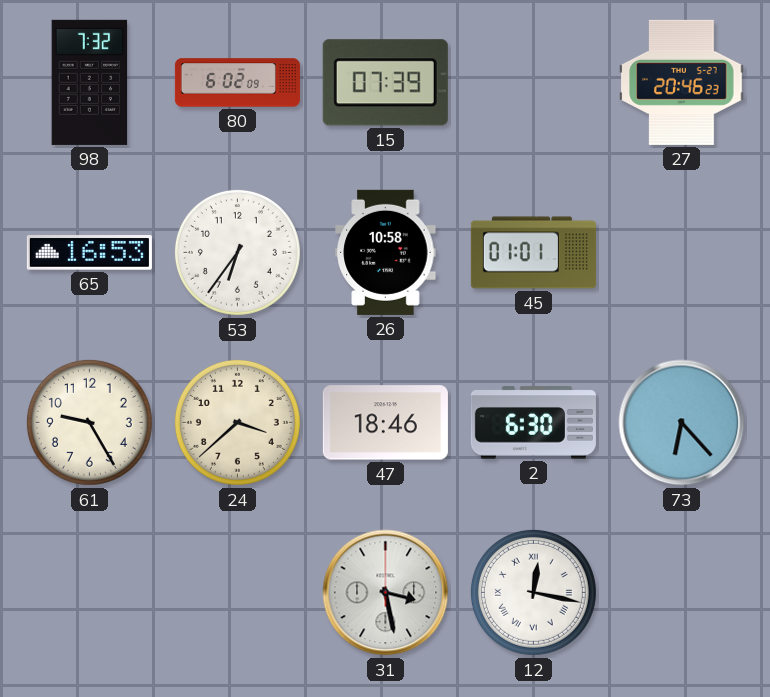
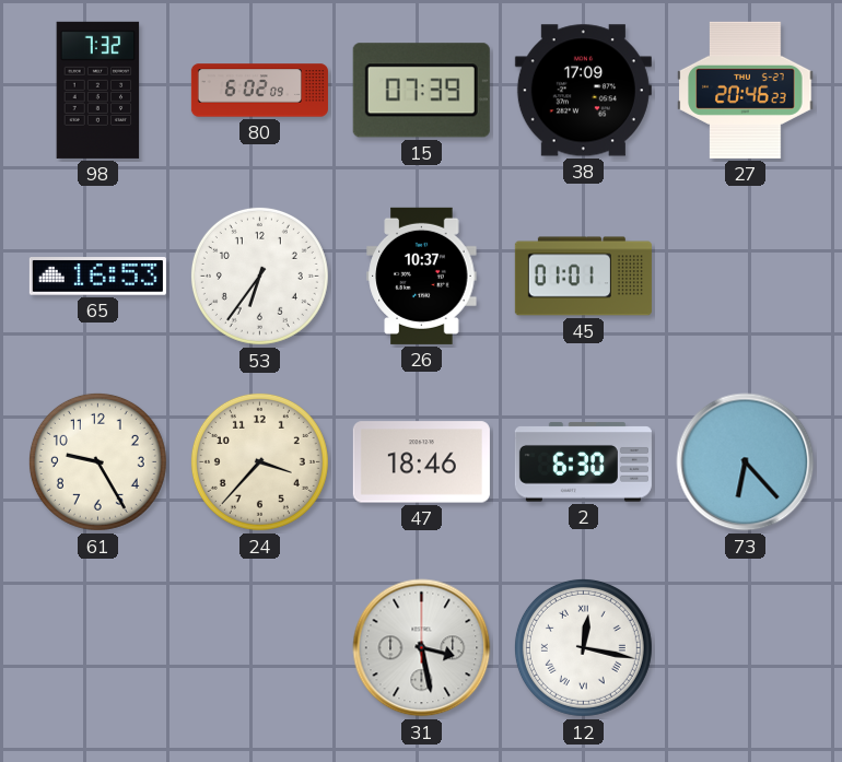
38: none -> 17:09 (583, 91)
26: 10:58 -> 10:37 (422, 276)
24: 3:38 -> 3:37 (259, 461)
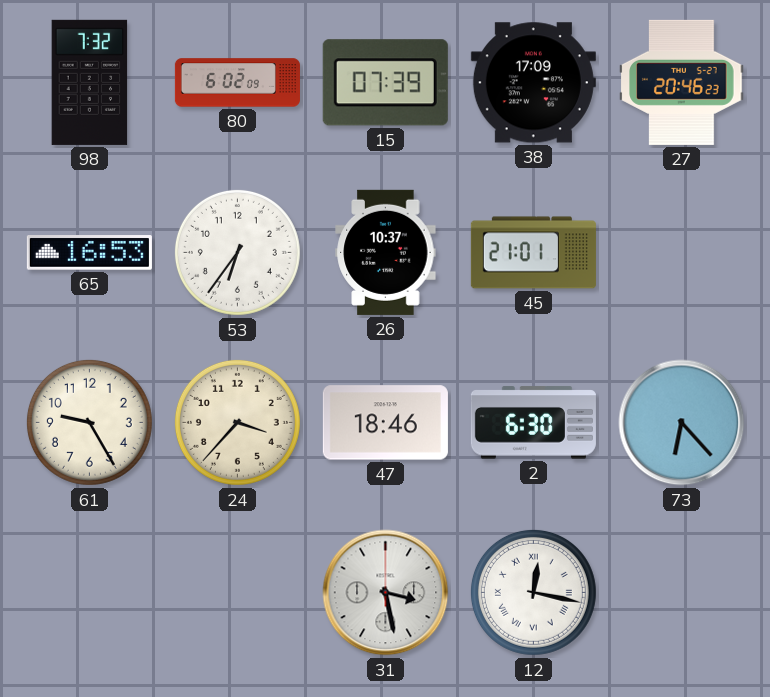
45: 01:01 -> 21:01 (533, 253)
